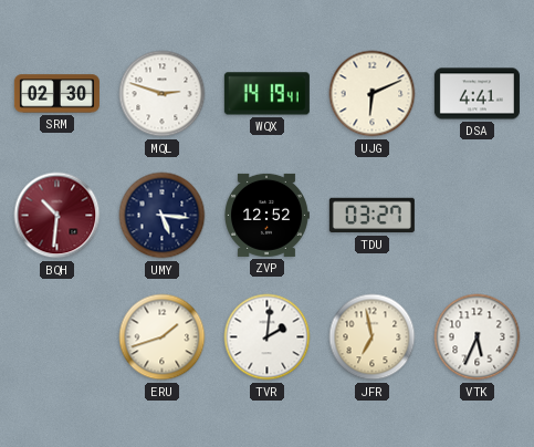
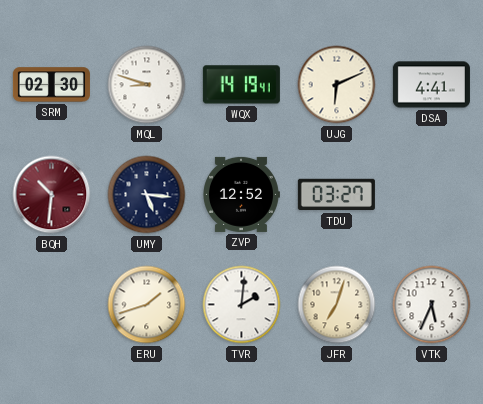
MQL: 2:48 -> 8:48 (147, 85)
JFR: 6:58 -> 7:03 (337, 305)
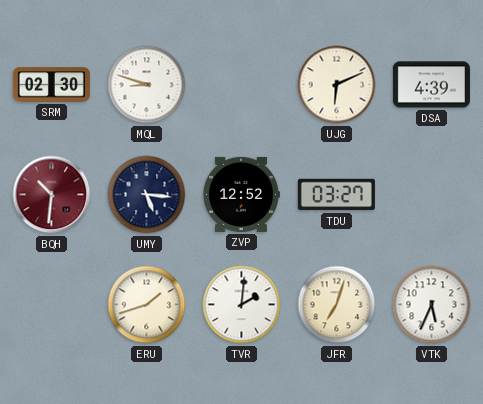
WQX: 14:19 -> none (241, 85)
DSA: 4:41 -> 4:39 (431, 85)
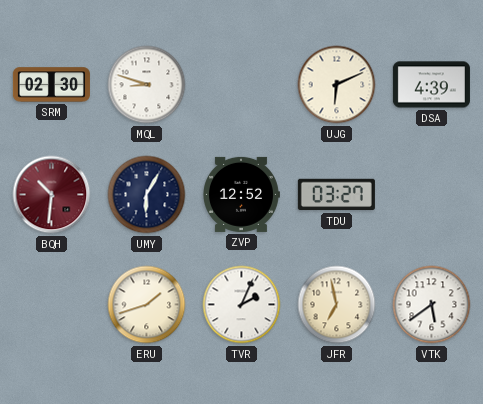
UMY: 5:16 -> 6:05 (147, 195)
TVR: 2:01 -> 2:04 (242, 305)
JFR: 7:03 -> 6:58 (337, 305)
VTK: 5:34 -> 5:39 (432, 305)
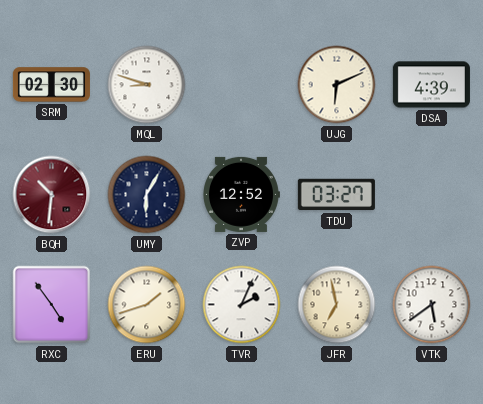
RXC: none -> 4:54 (52, 305)
